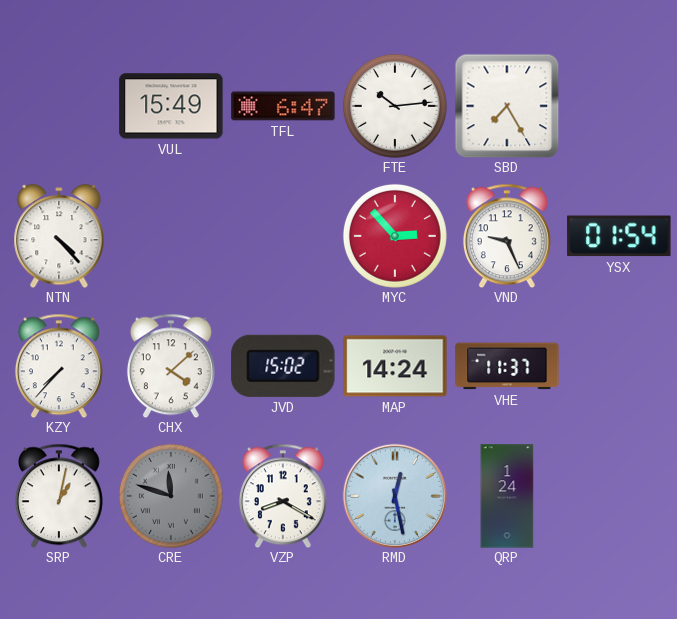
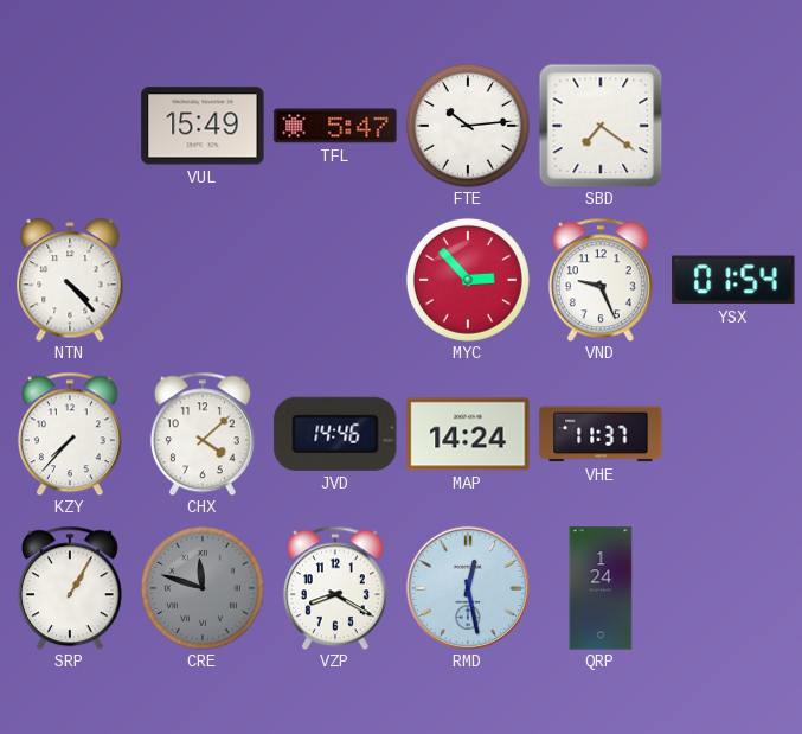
TFL: 6:47 -> 5:47 (335, 126)
SBD: 7:25 -> 7:21 (601, 126)
JVD: 15:02 -> 14:46 (335, 434)
SRP: 1:02 -> 1:05 (70, 588)
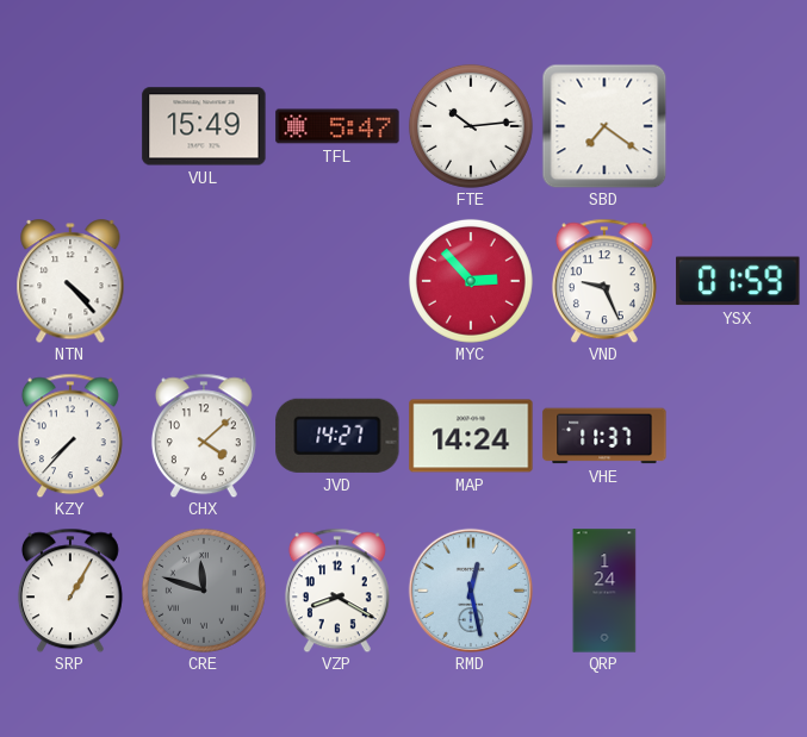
YSX: 01:54 -> 01:59 (738, 281)
JVD: 14:46 -> 14:27 (337, 436)
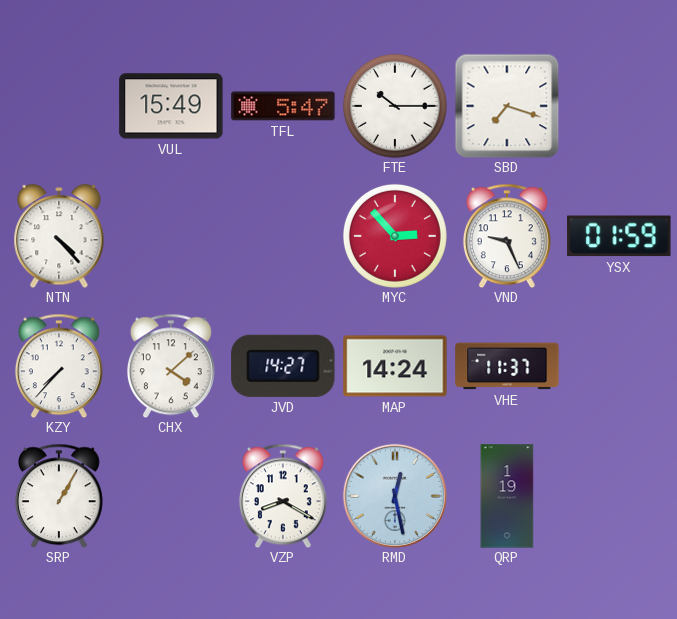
FTE: 10:14 -> 10:15 (395, 106)
SBD: 7:21 -> 7:18 (507, 106)
CRE: 11:48 -> none (204, 591)
QRP: 1:24 -> 1:19 (507, 496)
